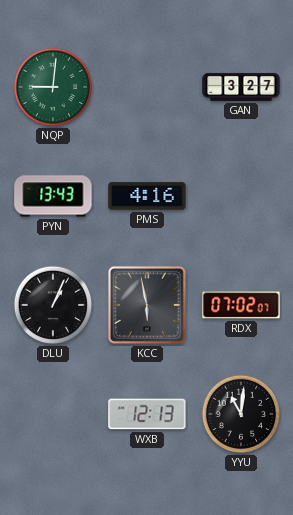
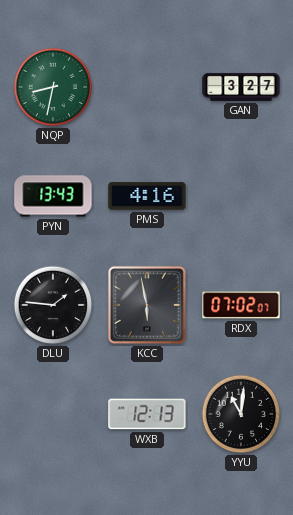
NQP: 9:01 -> 8:32 (53, 87)
DLU: 1:04 -> 1:46 (53, 305)
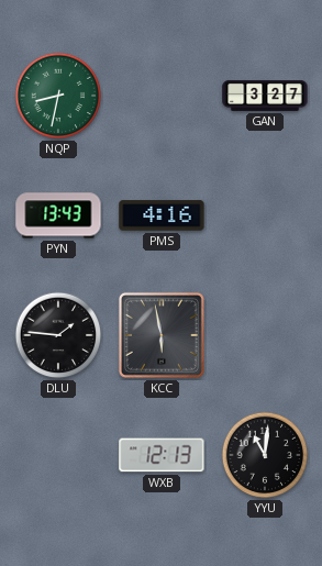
RDX: 07:02 -> none (241, 305)
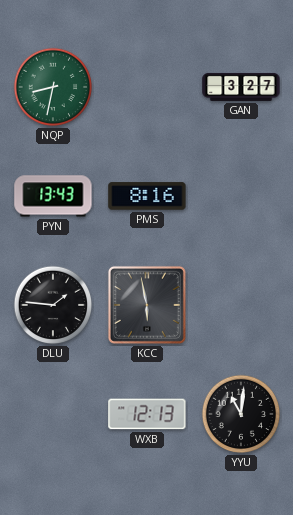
PMS: 4:16 -> 8:16 (147, 196)
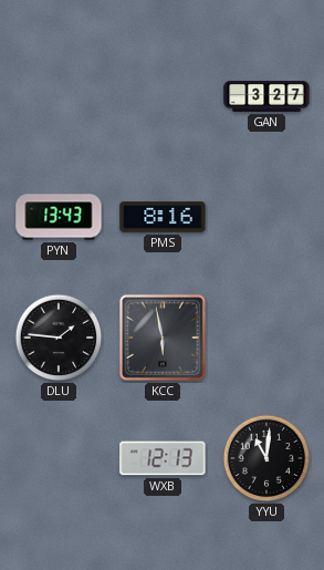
NQP: 8:32 -> none (53, 87)
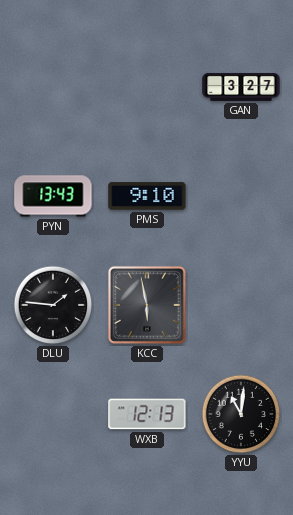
PMS: 8:16 -> 9:10 (147, 196)
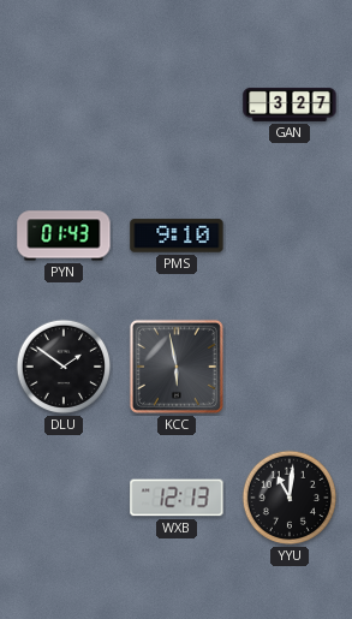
PYN: 13:43 -> 01:43 (64, 236)
DLU: 1:46 -> 1:51 (64, 367)
